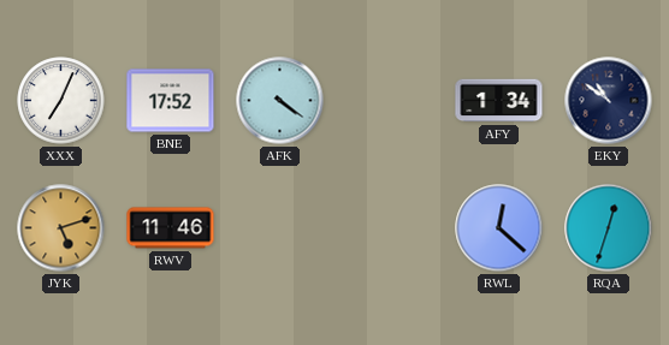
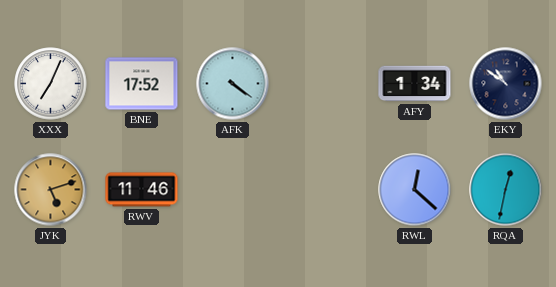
RQA: 12:33 -> 12:32 (506, 190)
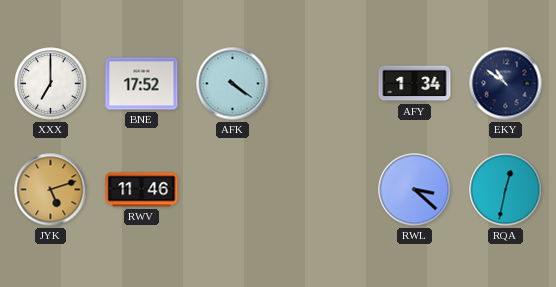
XXX: 7:04 -> 7:00 (51, 84)
RWL: 12:22 -> 3:22 (415, 190)
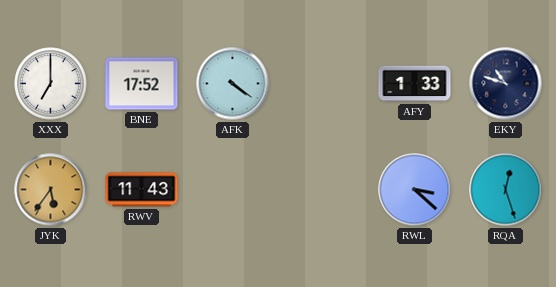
AFY: 1:34 -> 1:33 (415, 84)
EKY: 10:51 -> 10:48 (506, 84)
JYK: 5:12 -> 5:36 (51, 190)
RWV: 11:46 -> 11:43 (142, 190)
RQA: 12:32 -> 12:27 (506, 190)
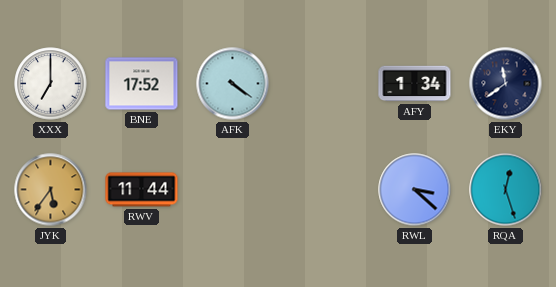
AFY: 1:33 -> 1:34 (415, 84)
EKY: 10:48 -> 11:39 (506, 84)
RWV: 11:43 -> 11:44 (142, 190)
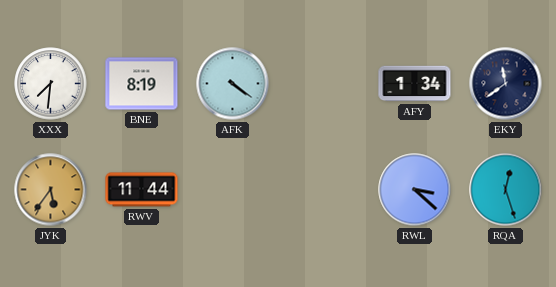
XXX: 7:00 -> 7:31 (51, 84)
BNE: 17:52 -> 8:19 (142, 84)
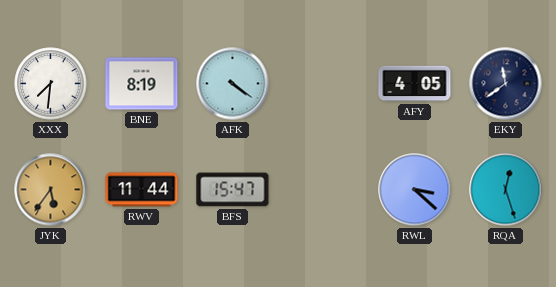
AFY: 1:34 -> 4:05 (415, 84)
BFS: none -> 15:47 (233, 190)
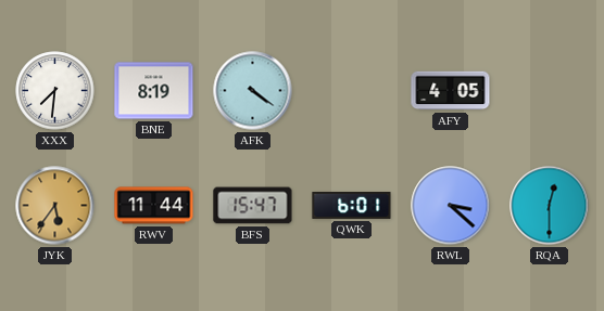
EKY: 11:39 -> none (506, 84)
QWK: none -> 6:01 (352, 205)
RQA: 12:27 -> 12:30 (550, 206)
